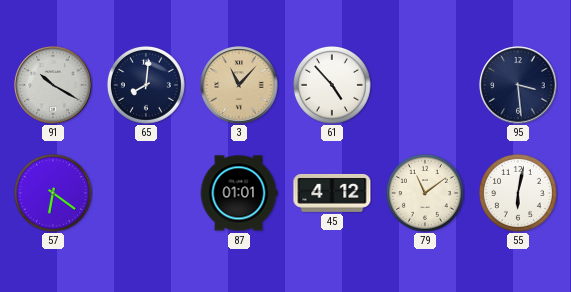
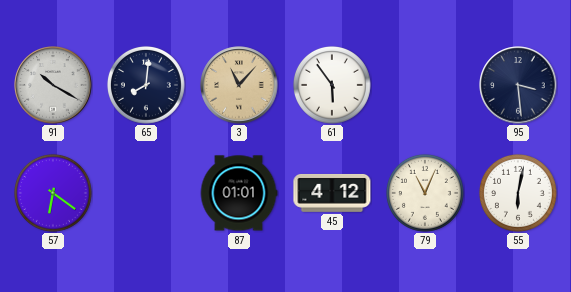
61: 4:53 -> 5:54 (332, 85)
79: 11:09 -> 11:04 (425, 193)
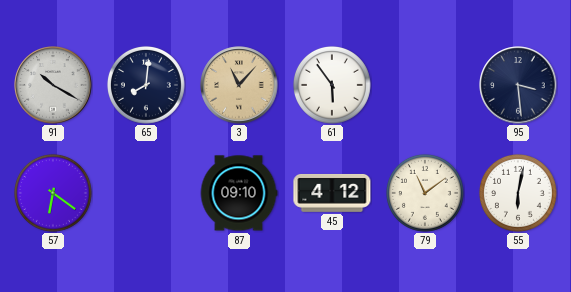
87: 01:01 -> 09:10 (239, 193)
79: 11:04 -> 11:09 (425, 193)
